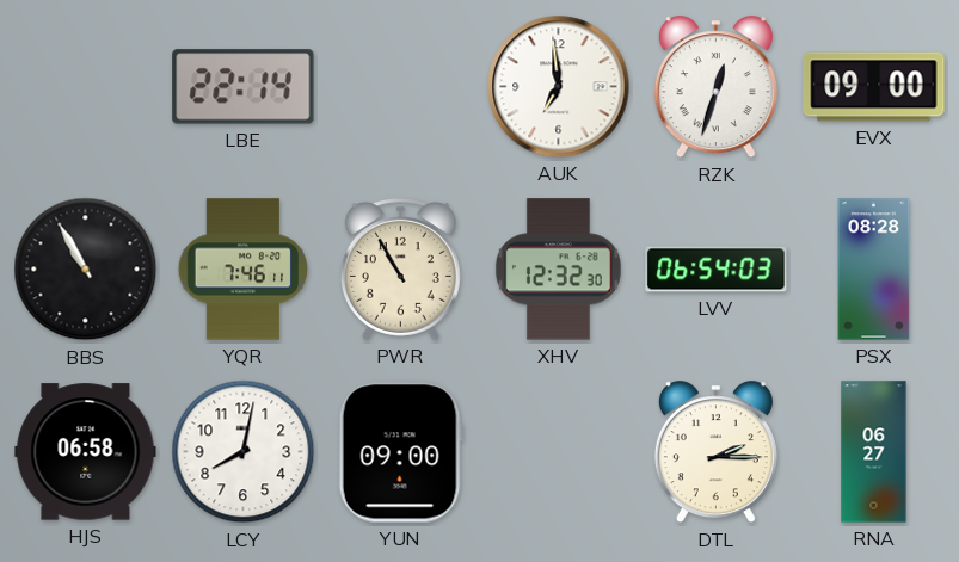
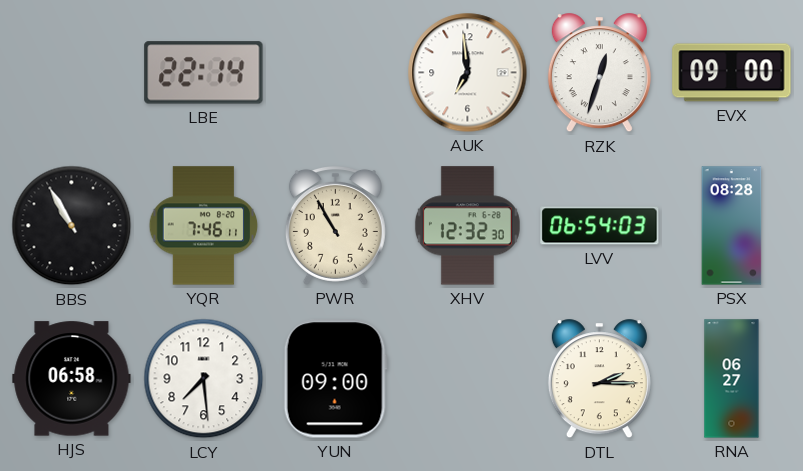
LCY: 8:02 -> 7:29 (204, 379)
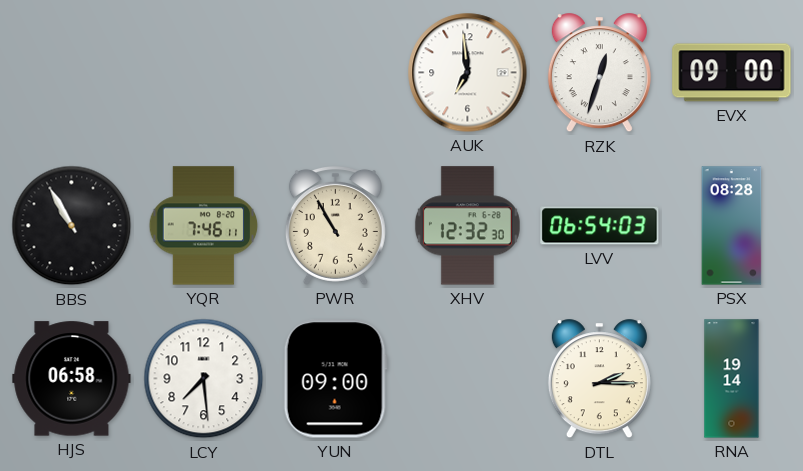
LBE: 22:14 -> none (204, 73)
RNA: 06:27 -> 19:14 (732, 379)
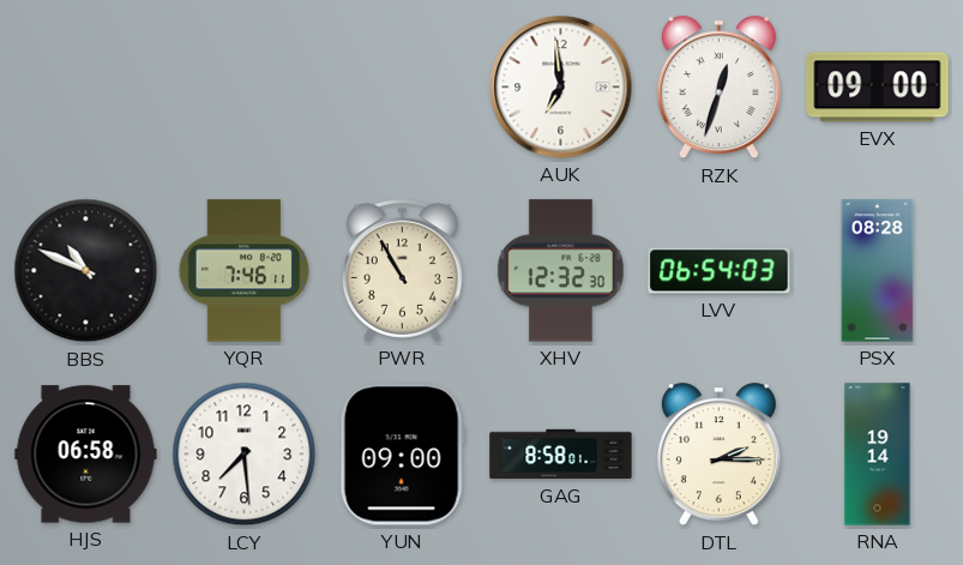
BBS: 10:55 -> 10:49 (86, 271)
GAG: none -> 8:58 (561, 455)
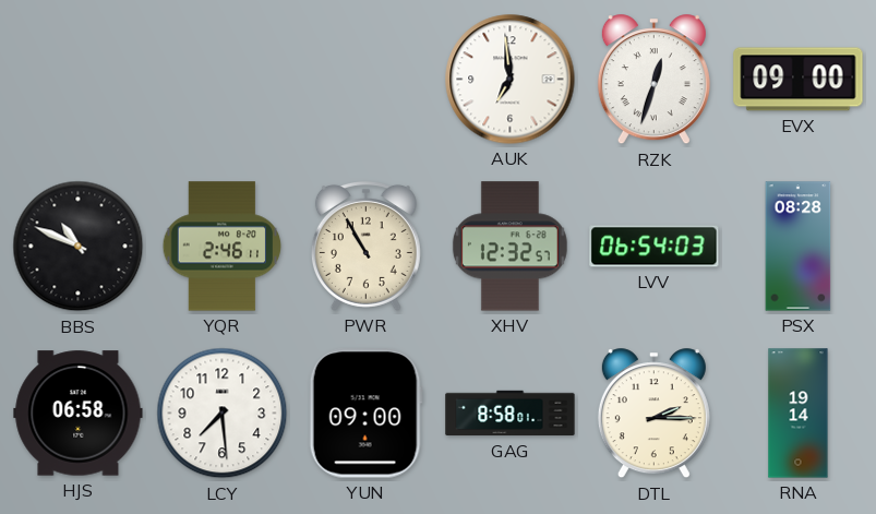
YQR: 7:46 -> 2:46 (223, 247)
XHV: 12:32:30 -> 12:32:57 (509, 247)
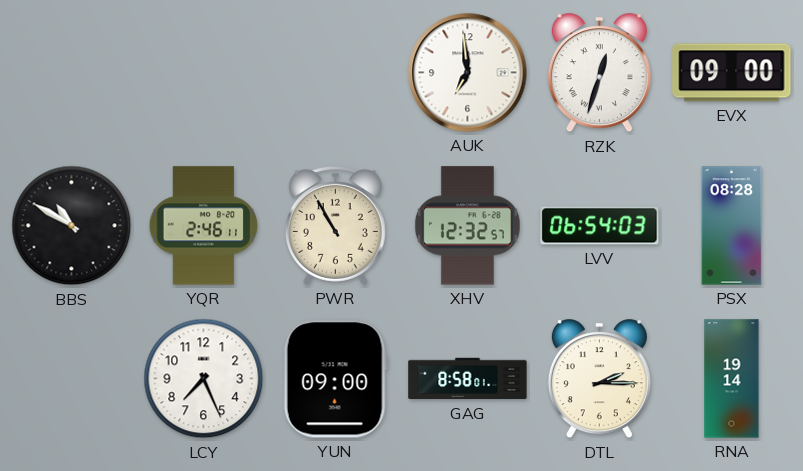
BBS: 10:49 -> 10:50 (72, 226)
HJS: 06:58 -> none (79, 414)
LCY: 7:29 -> 7:26 (204, 379)
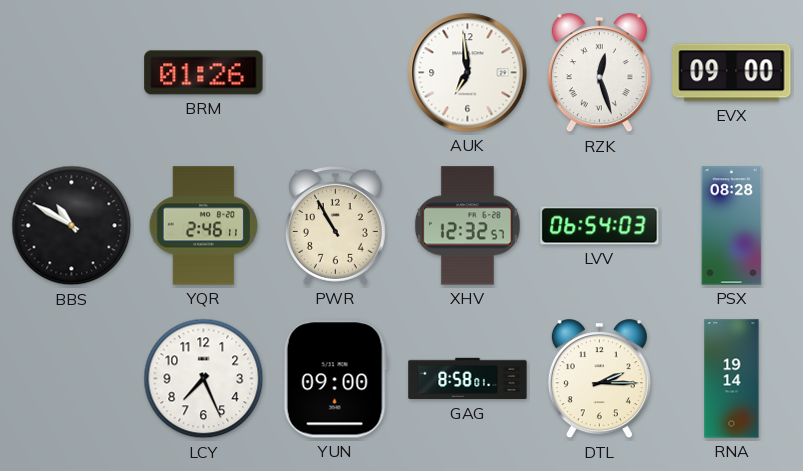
BRM: none -> 01:26 (204, 73)
RZK: 12:33 -> 12:27 (599, 73)
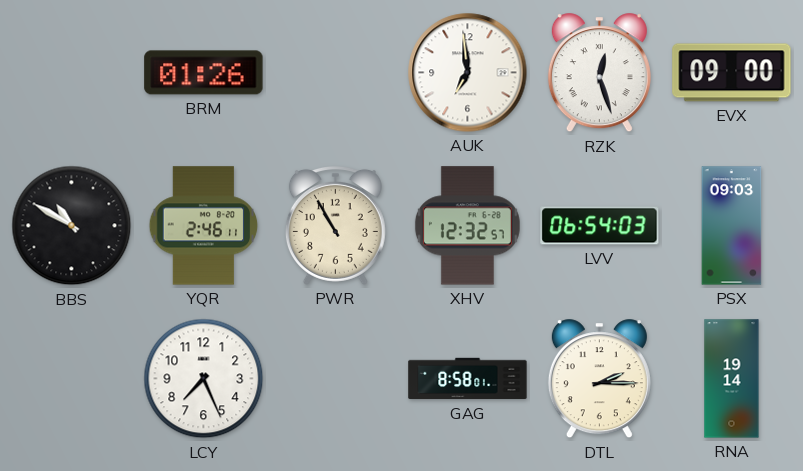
PSX: 08:28 -> 09:03 (732, 226)
YUN: 09:00 -> none (335, 379)
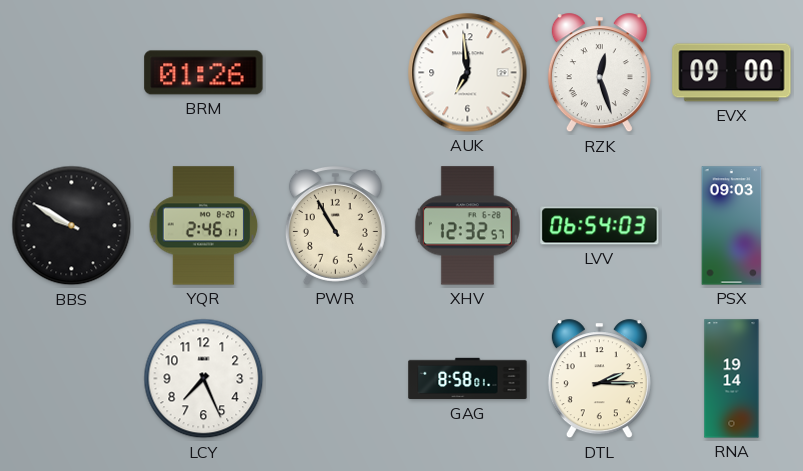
BBS: 10:50 -> 9:50 (72, 226)
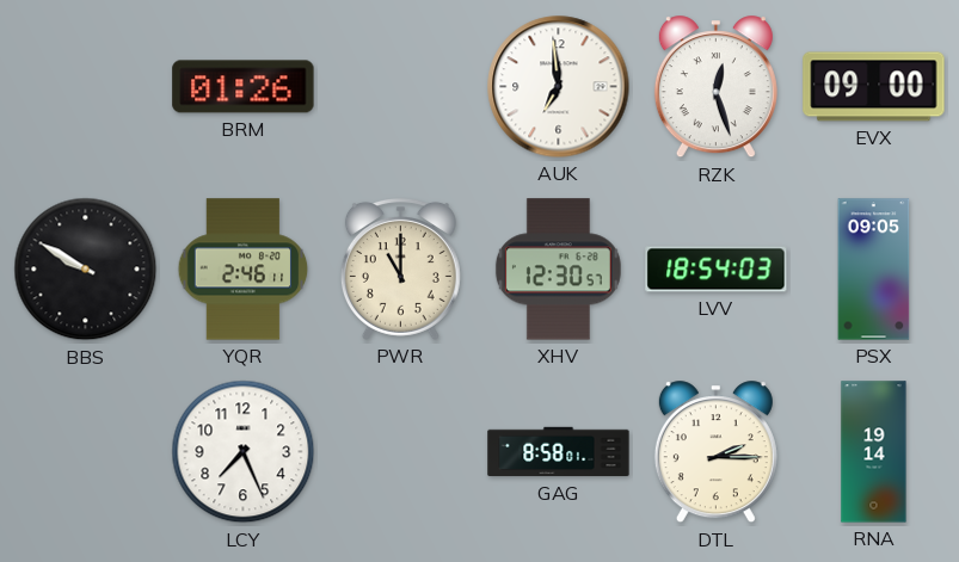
PWR: 10:55 -> 11:00 (400, 270)
XHV: 12:32 -> 12:30 (558, 270)
LVV: 06:54 -> 18:54 (717, 270)
PSX: 09:03 -> 09:05 (874, 270)
